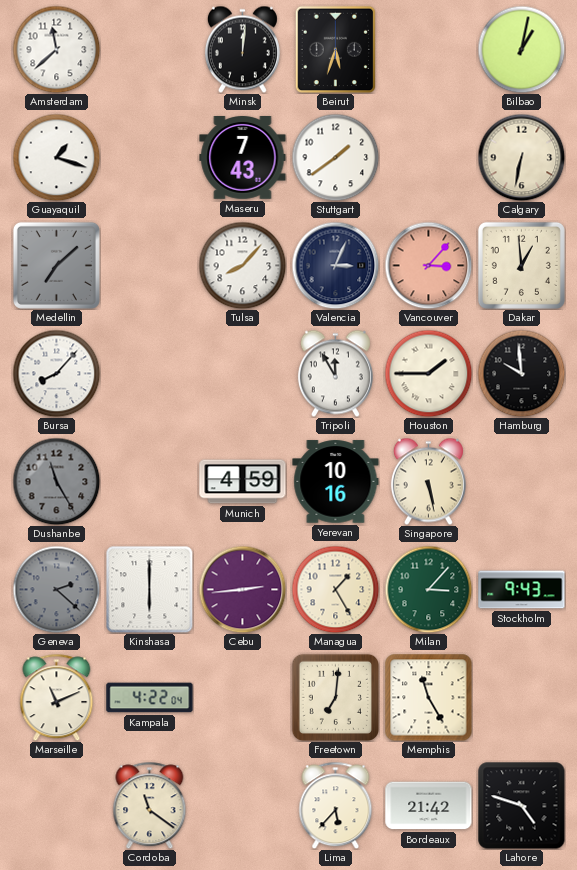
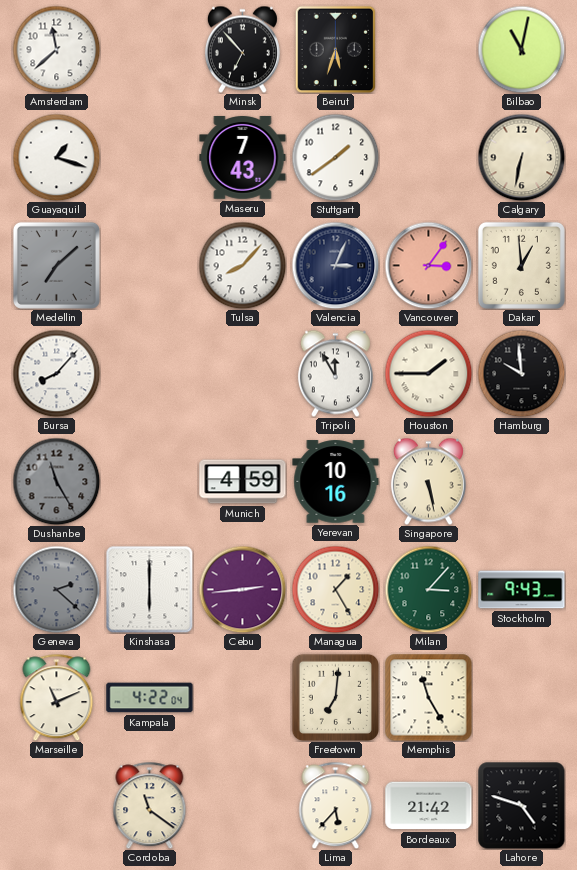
Minsk: 12:01 -> 6:53 (242, 49)
Bilbao: 1:02 -> 11:02 (521, 49)
Vancouver: 3:07 -> 3:06 (428, 265)
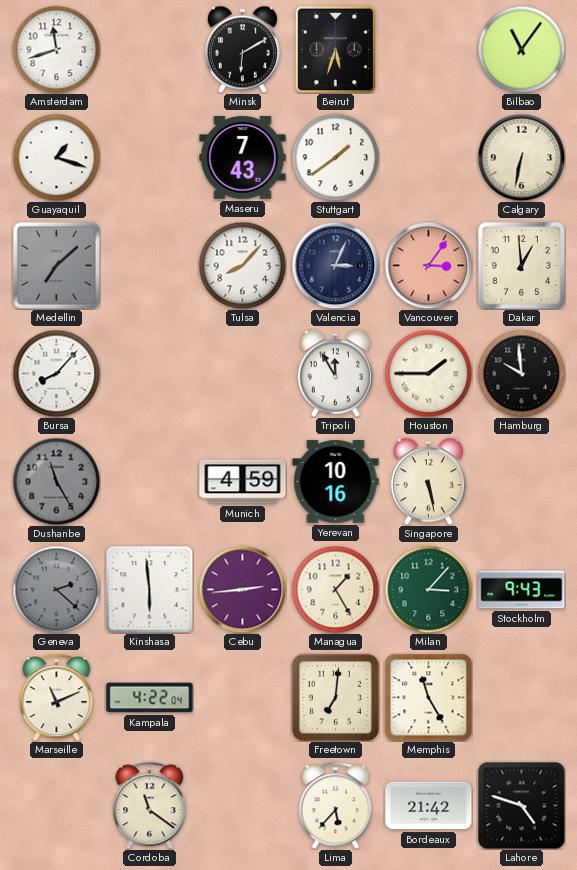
Amsterdam: 11:38 -> 11:42 (56, 49)
Minsk: 6:53 -> 6:10 (242, 49)
Bilbao: 11:02 -> 11:06 (521, 49)
Kinshasa: 6:00 -> 5:59 (149, 589)
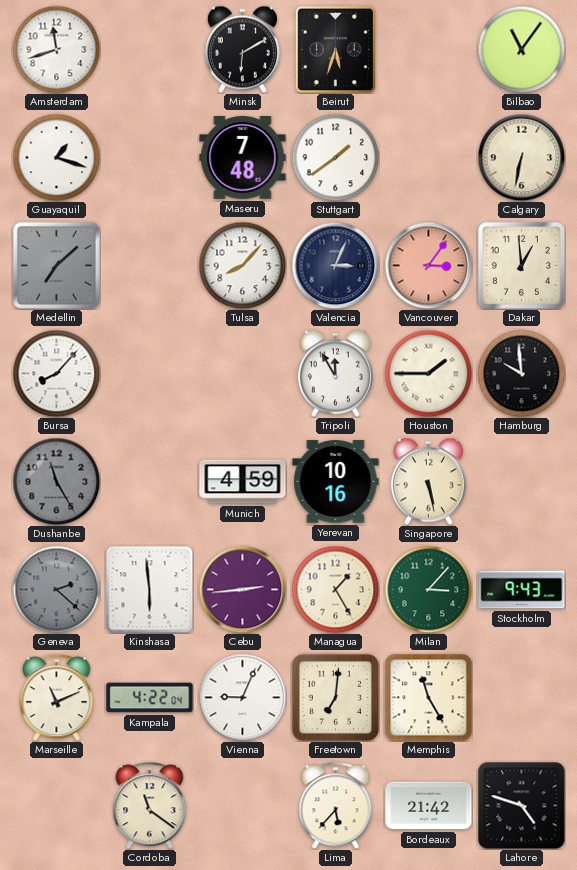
Maseru: 7:43 -> 7:48 (243, 158)
Vienna: none -> 9:04 (242, 697)
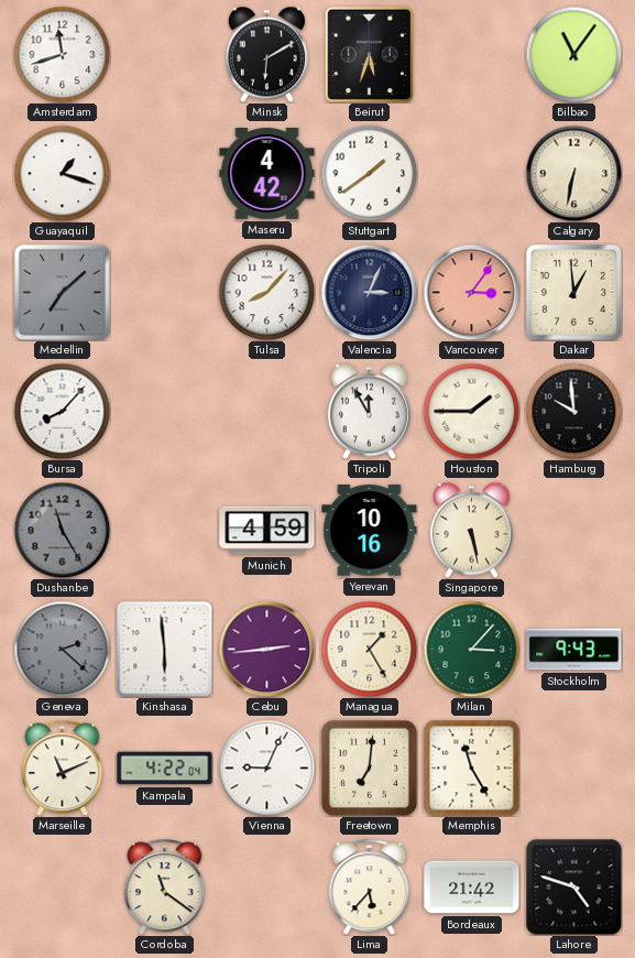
Maseru: 7:48 -> 4:42 (267, 174)
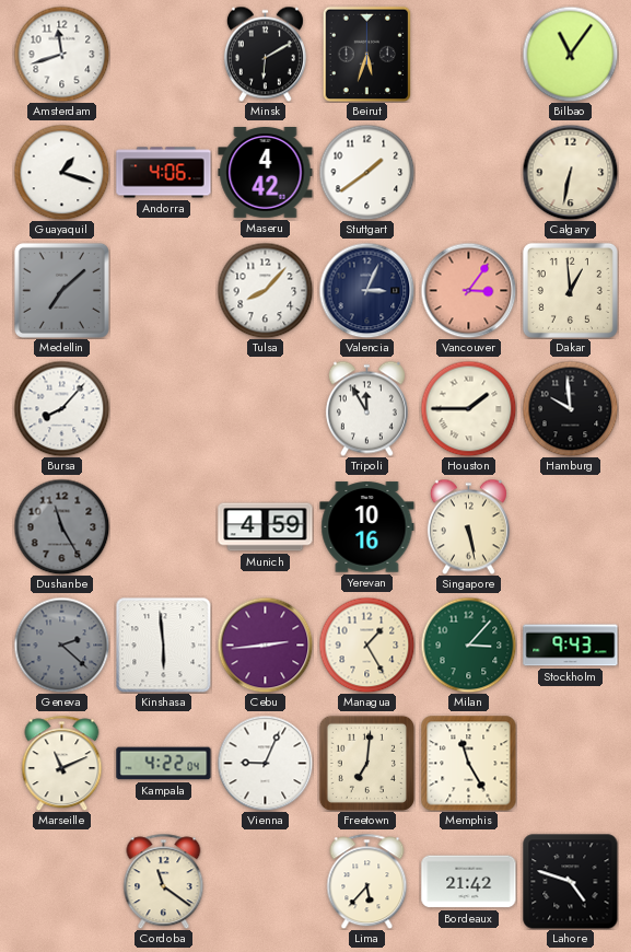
Andorra: none -> 4:06 (164, 173)
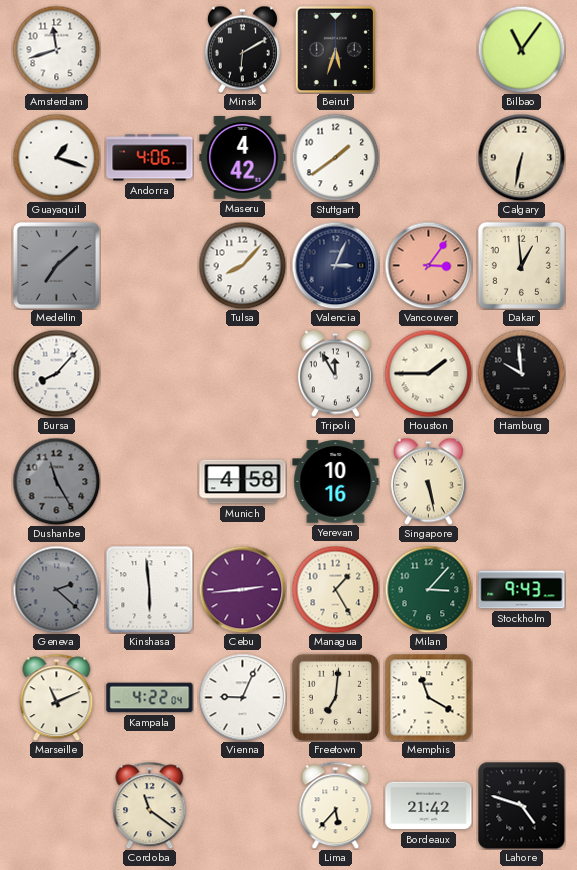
Munich: 4:59 -> 4:58 (243, 482)
Memphis: 11:25 -> 11:20 (429, 698)
